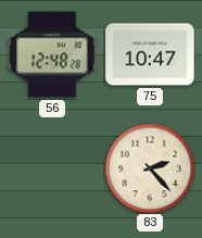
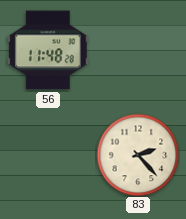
56: 12:48 -> 11:48 (48, 50)
75: 10:47 -> none (150, 54)
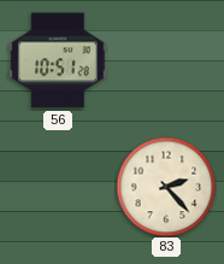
56: 11:48 -> 10:51 (58, 60)
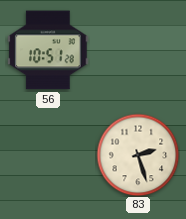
83: 2:23 -> 2:27 (138, 155)
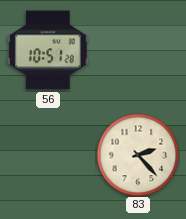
83: 2:27 -> 2:23 (138, 155)
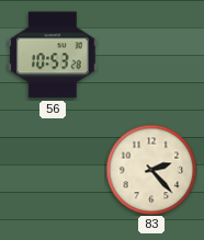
56: 10:51 -> 10:53 (53, 55)
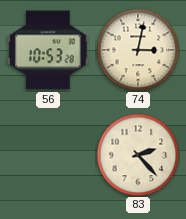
74: none -> 3:02 (138, 50)
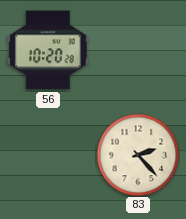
56: 10:53 -> 10:20 (48, 50)
74: 3:02 -> none (138, 50)
